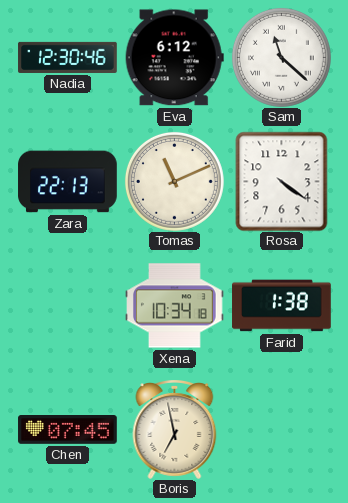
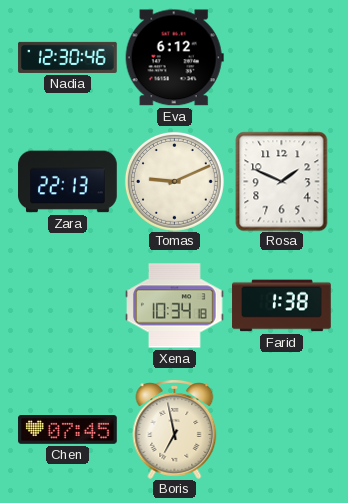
Sam: 11:22 -> none (281, 57)
Tomas: 11:11 -> 9:11 (174, 181)
Rosa: 4:21 -> 1:49 (282, 181)
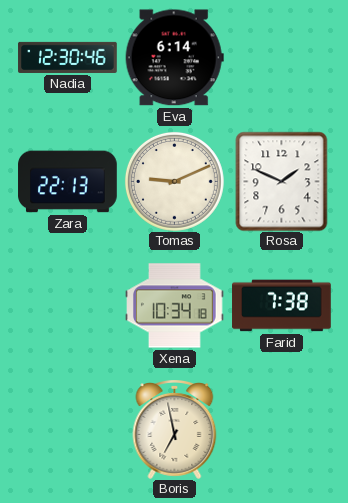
Eva: 6:12 -> 6:14 (174, 58)
Farid: 1:38 -> 7:38 (282, 306)
Chen: 07:45 -> none (68, 430)
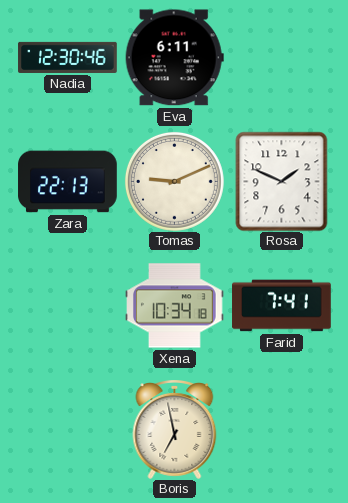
Eva: 6:14 -> 6:11 (174, 58)
Farid: 7:38 -> 7:41 (282, 306)
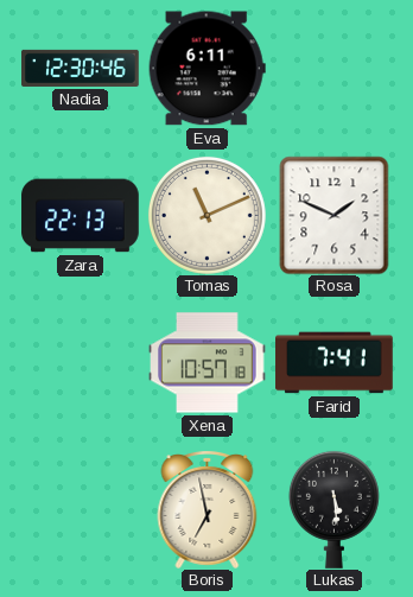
Tomas: 9:11 -> 11:11 (206, 215)
Xena: 10:34 -> 10:57 (208, 363)
Lukas: none -> 5:29 (333, 509)
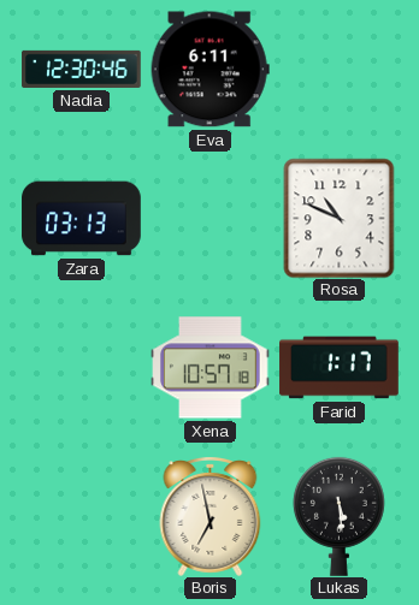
Zara: 22:13 -> 03:13 (82, 219)
Tomas: 11:11 -> none (206, 215)
Rosa: 1:49 -> 10:49 (340, 218)
Farid: 7:41 -> 1:17 (340, 368)
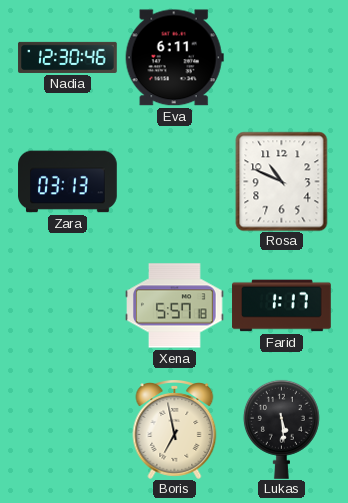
Xena: 10:57 -> 5:57 (175, 306)
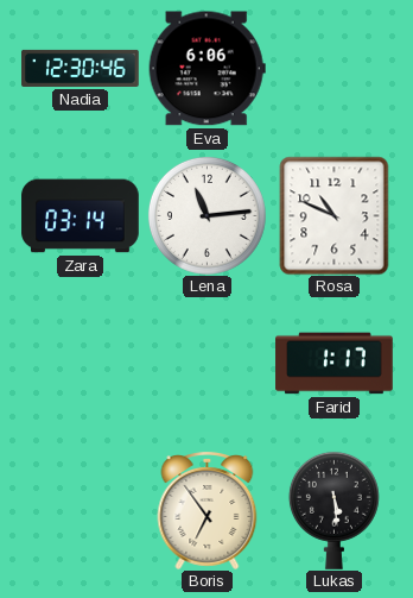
Eva: 6:11 -> 6:06 (206, 69)
Zara: 03:13 -> 03:14 (81, 216)
Lena: none -> 11:14 (206, 215)
Xena: 5:57 -> none (175, 306)
Boris: 6:58 -> 6:54 (208, 511)
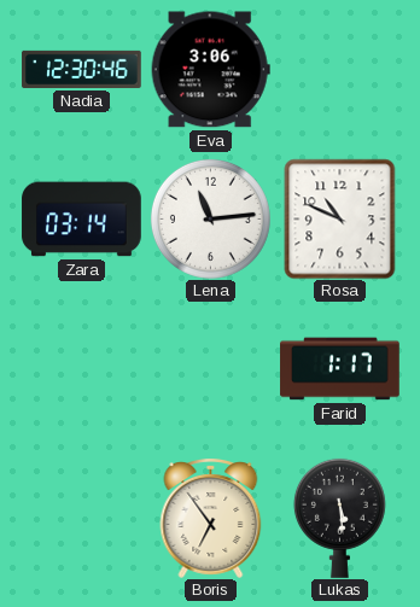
Eva: 6:06 -> 3:06 (210, 70)
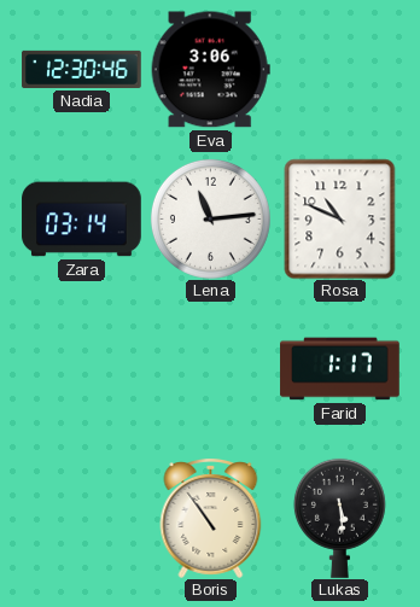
Boris: 6:54 -> 10:54 (211, 519)
